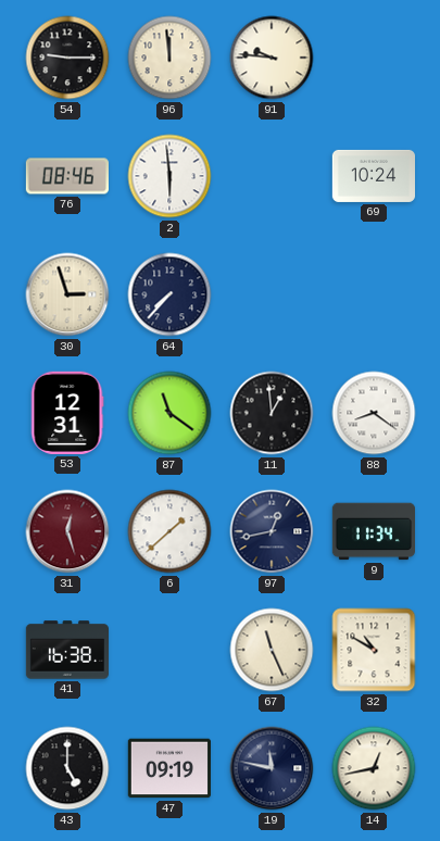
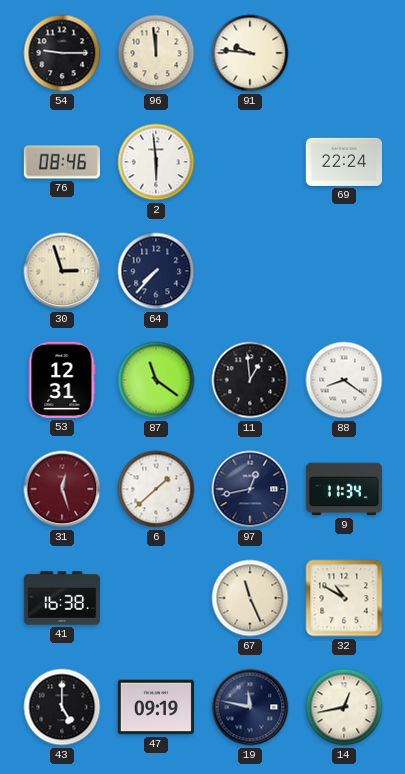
69: 10:24 -> 22:24 (343, 162)
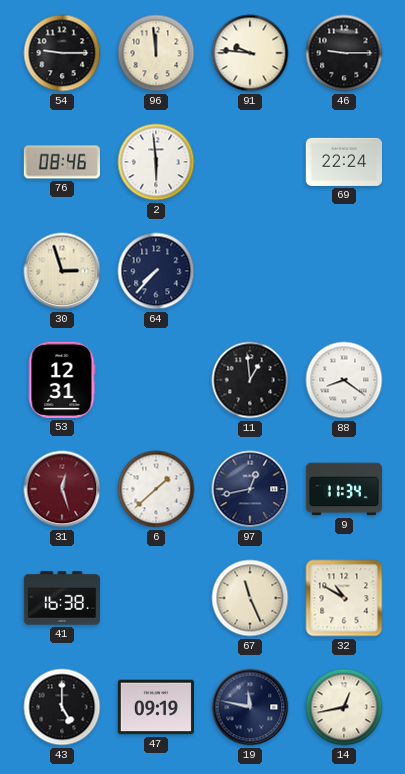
46: none -> 9:15 (344, 53)
87: 11:21 -> none (156, 380)
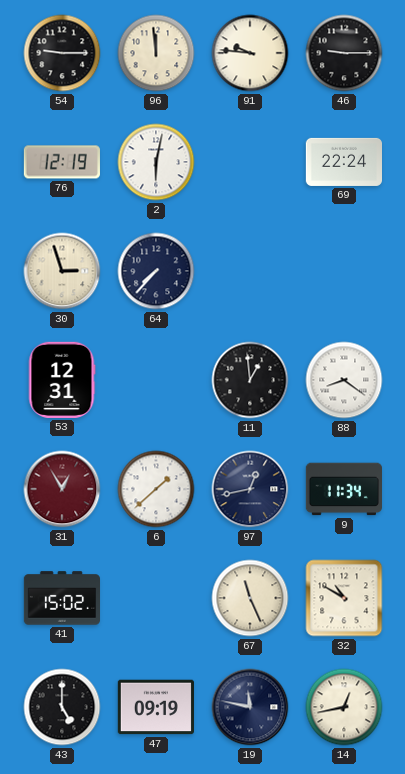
76: 08:46 -> 12:19 (62, 162)
2: 5:59 -> 6:02 (156, 162)
31: 12:27 -> 12:55 (62, 489)
41: 16:38 -> 15:02 (61, 598)
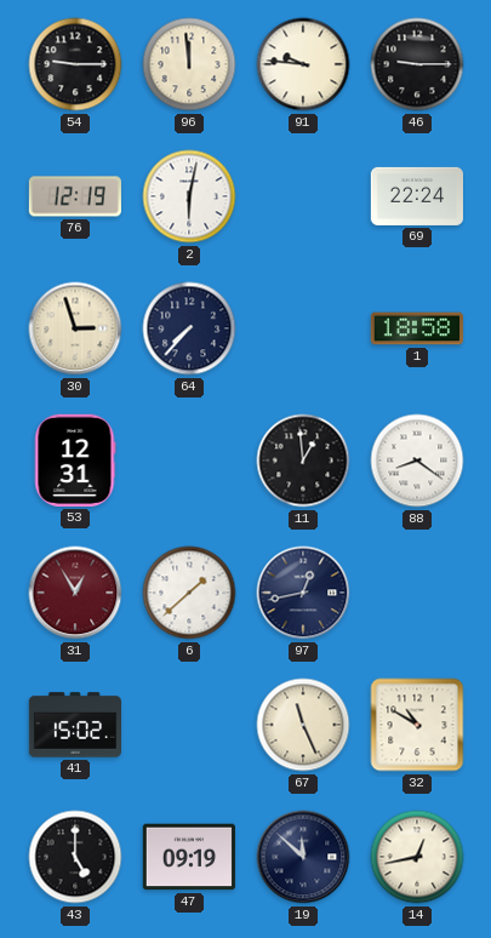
1: none -> 18:58 (416, 328)
9: 11:34 -> none (343, 489)
19: 11:47 -> 11:52 (303, 857)
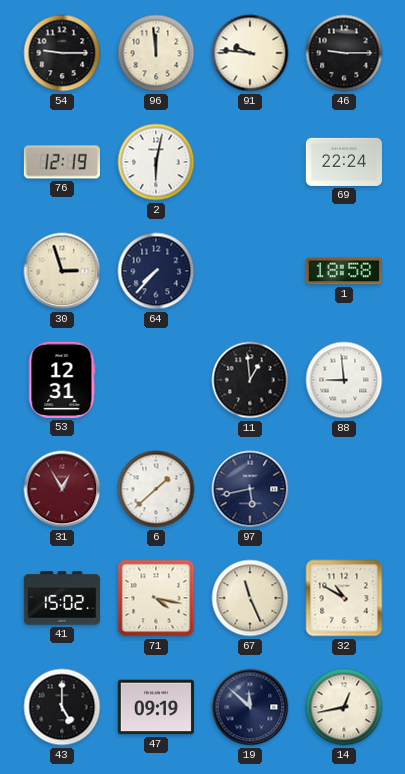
88: 8:21 -> 8:59 (344, 380)
97: 12:43 -> 5:43 (250, 489)
71: none -> 4:17 (156, 598)
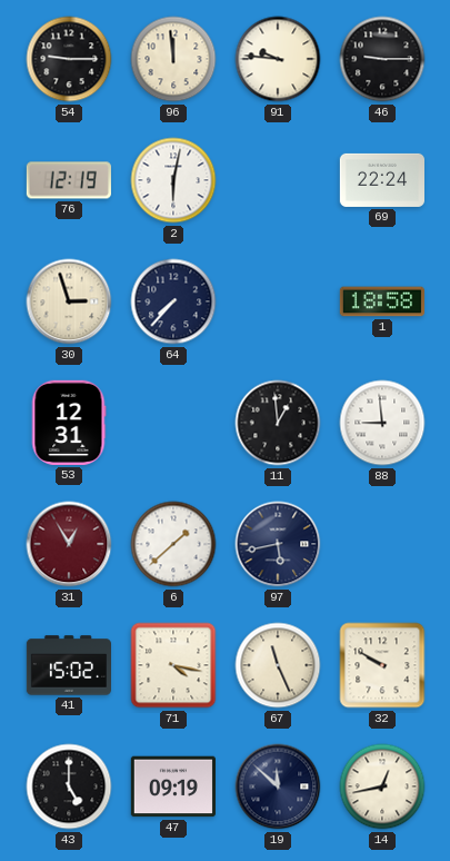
32: 10:50 -> 9:50 (382, 665)
